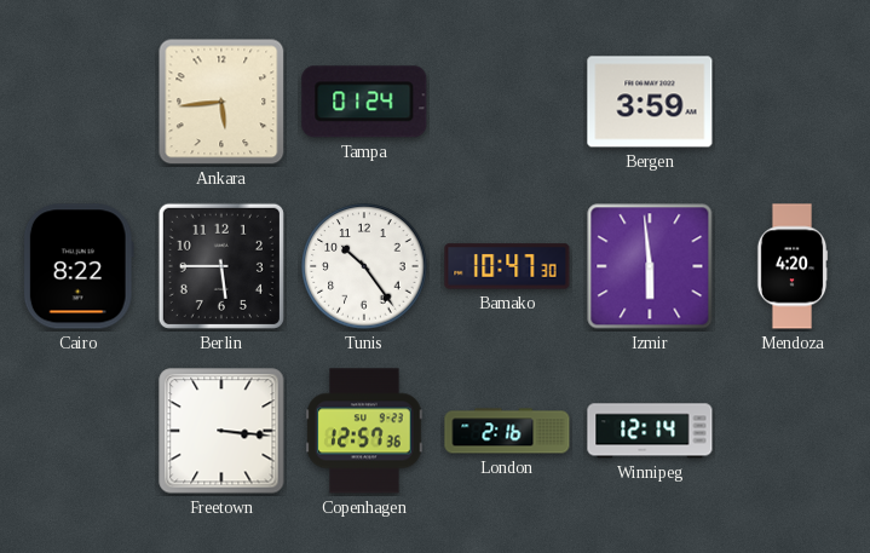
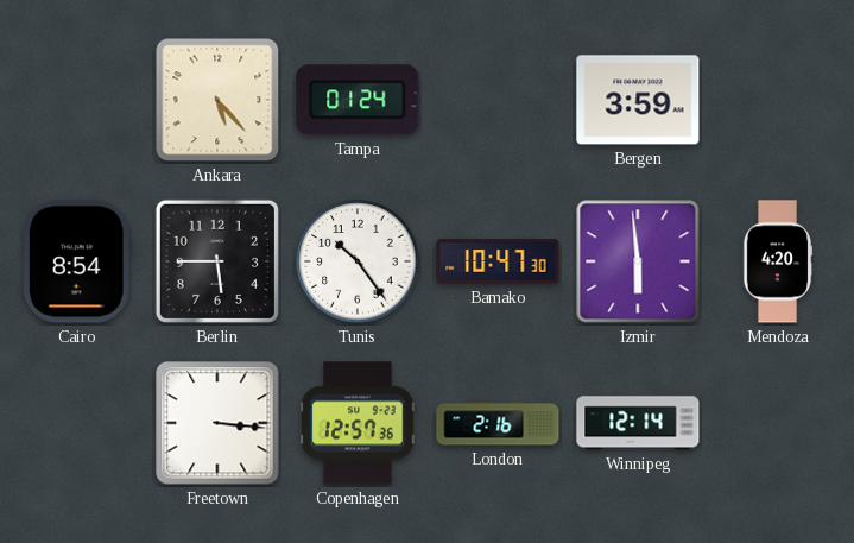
Ankara: 5:44 -> 5:23 (217, 100)
Cairo: 8:22 -> 8:54 (77, 261)
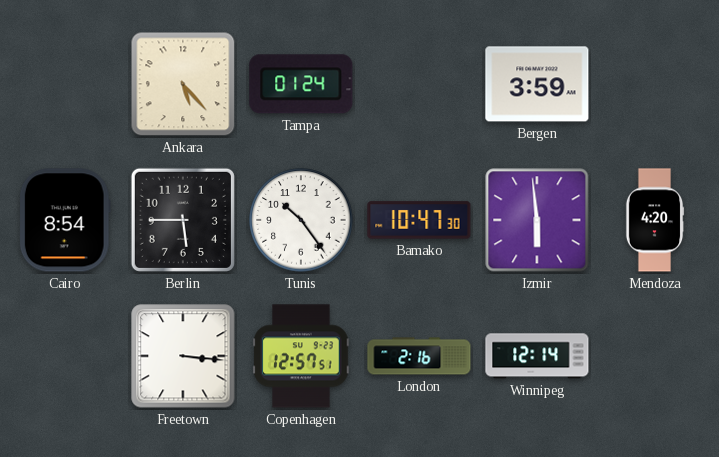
Copenhagen: 12:57:36 -> 12:57:51 (301, 356)
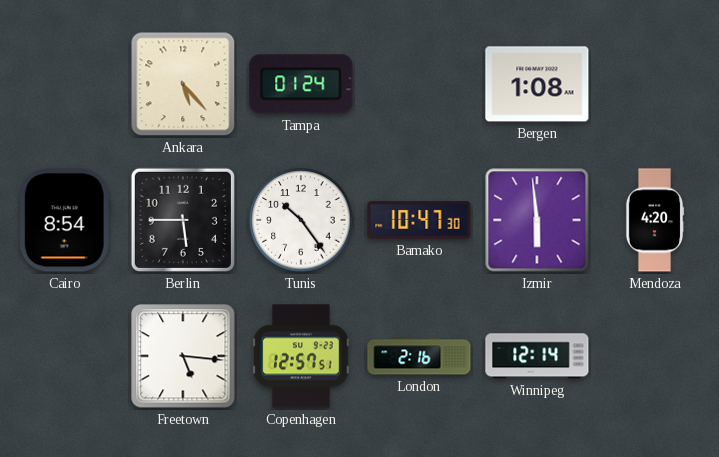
Bergen: 3:59 -> 1:08 (537, 84)
Freetown: 3:16 -> 5:16 (183, 356)
